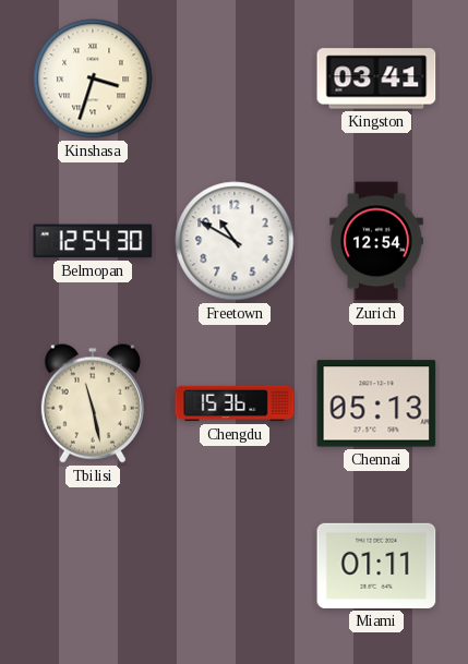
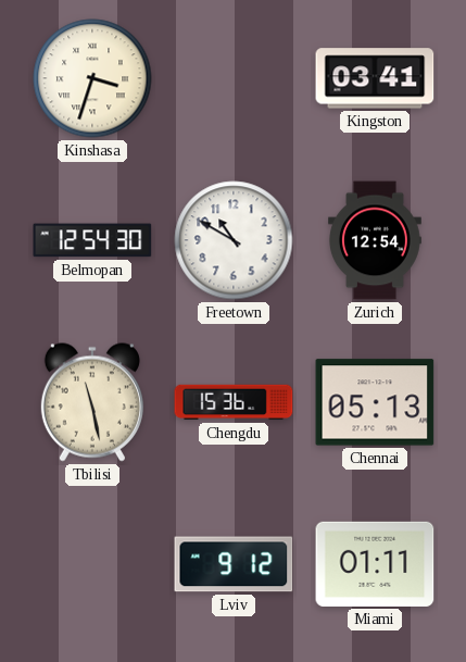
Lviv: none -> 9:12 (234, 564)
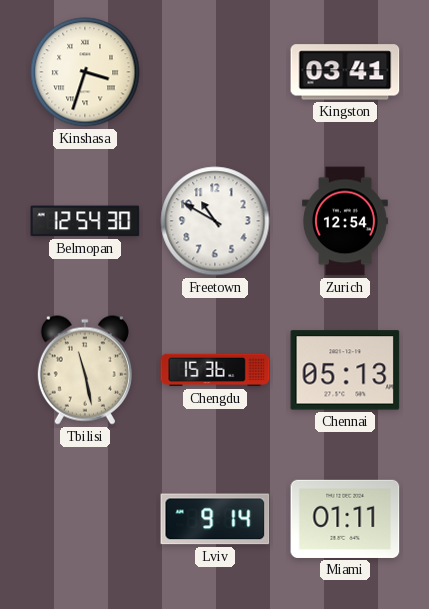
Lviv: 9:12 -> 9:14 (215, 519)
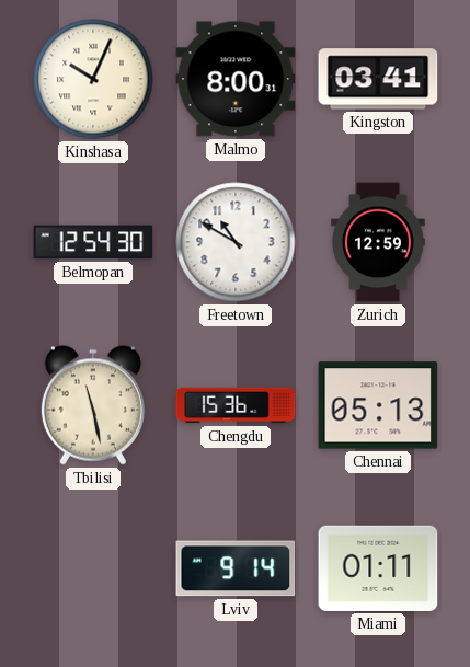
Kinshasa: 3:33 -> 10:04 (93, 79)
Malmo: none -> 8:00 (236, 79)
Zurich: 12:54 -> 12:59 (379, 242)
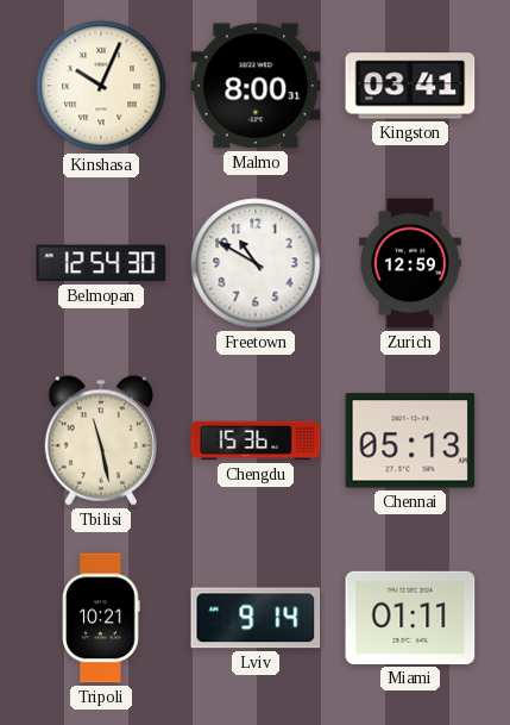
Tripoli: none -> 10:21 (101, 618)
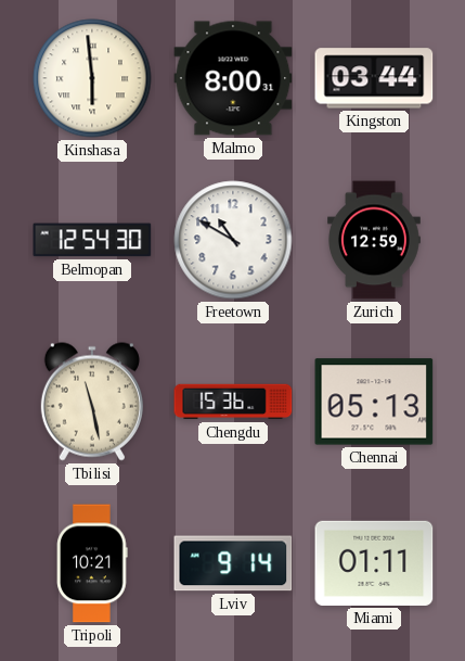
Kinshasa: 10:04 -> 5:59 (92, 78)
Kingston: 03:41 -> 03:44 (374, 78)
